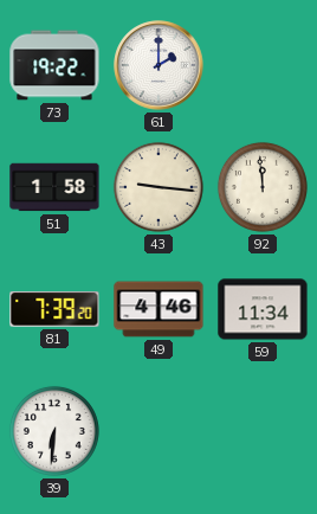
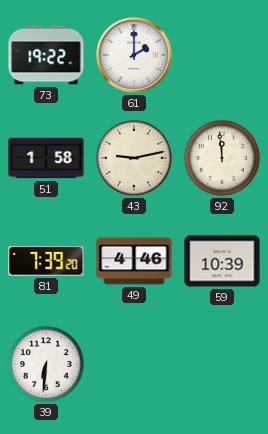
43: 9:16 -> 9:13 (134, 158)
59: 11:34 -> 10:39 (222, 261)
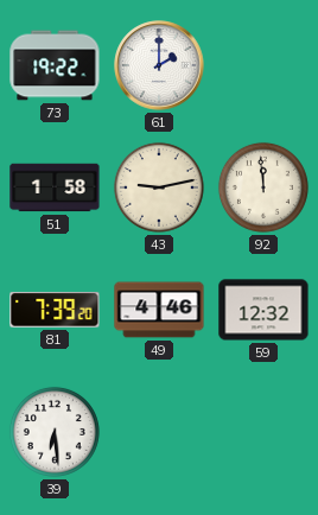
59: 10:39 -> 12:32 (263, 310)
39: 6:31 -> 6:29 (55, 432)
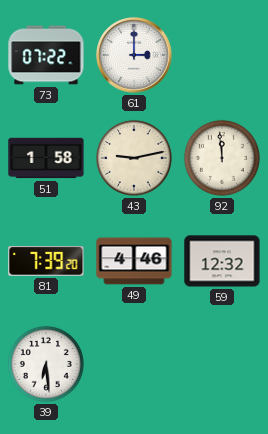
73: 19:22 -> 07:22 (46, 55)
61: 2:00 -> 3:00 (134, 55)
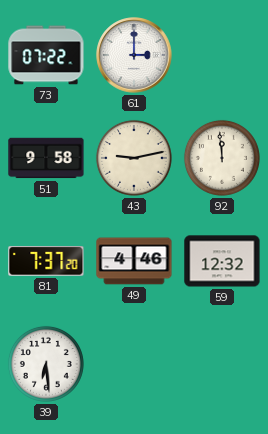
51: 1:58 -> 9:58 (46, 158)
81: 7:39 -> 7:37 (46, 261)
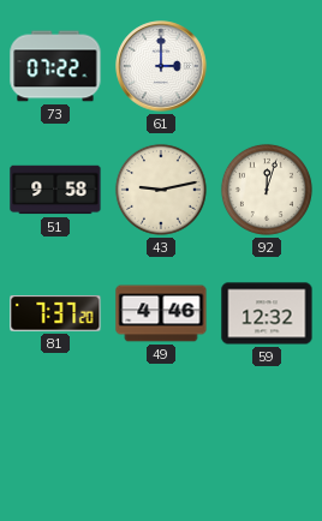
92: 11:59 -> 12:03 (267, 190)
39: 6:29 -> none (46, 364)
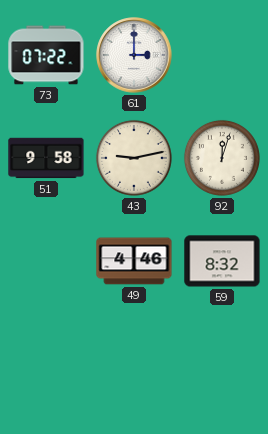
81: 7:37 -> none (55, 313)
59: 12:32 -> 8:32 (222, 261)
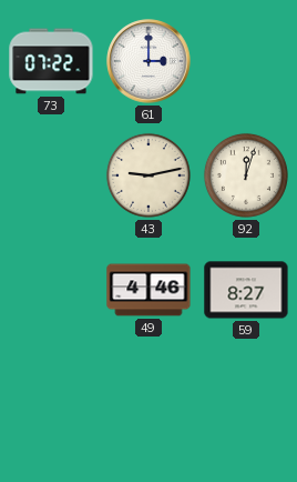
51: 9:58 -> none (46, 158)
59: 8:32 -> 8:27 (246, 290)
